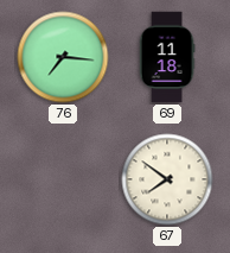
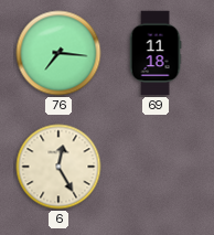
6: none -> 12:25 (58, 167)
67: 7:51 -> none (167, 179)
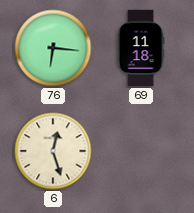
76: 7:16 -> 6:16 (53, 48)
6: 12:25 -> 12:27 (53, 151)
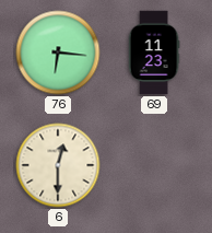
69: 11:18 -> 11:23 (154, 53)
6: 12:27 -> 12:30 (58, 165)
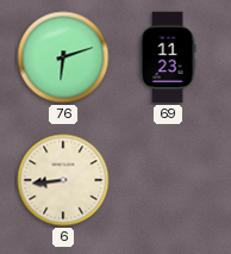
76: 6:16 -> 6:12 (63, 57)
6: 12:30 -> 8:44 (63, 180)
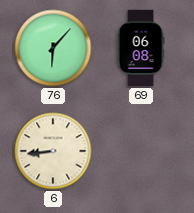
76: 6:12 -> 6:07 (53, 48)
69: 11:23 -> 06:08 (141, 48)
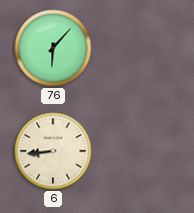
69: 06:08 -> none (141, 48)
